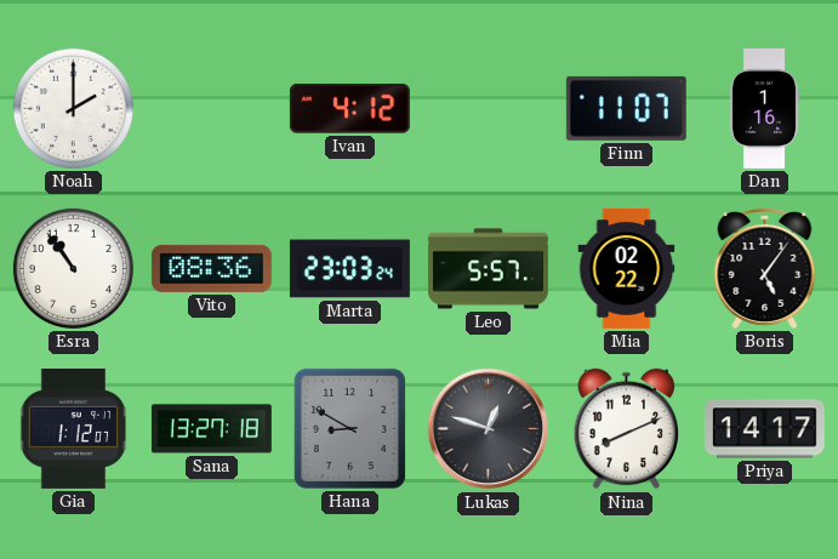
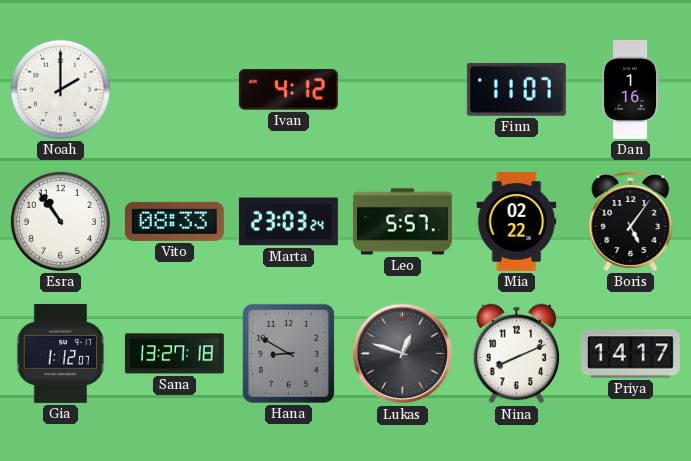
Vito: 08:36 -> 08:33 (174, 221)
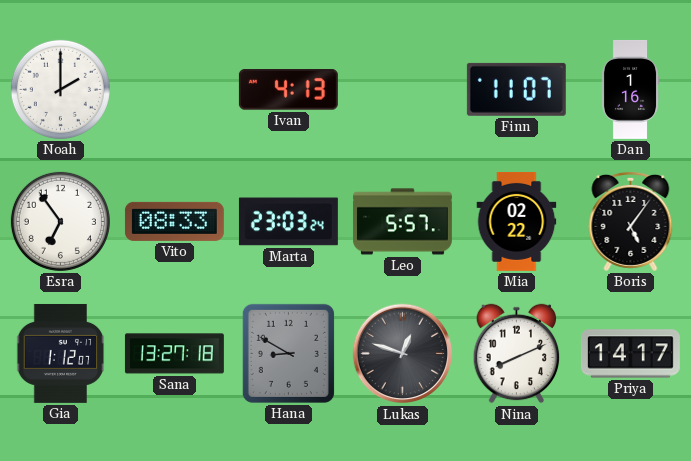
Ivan: 4:12 -> 4:13 (288, 90)
Esra: 10:54 -> 6:54 (60, 221)
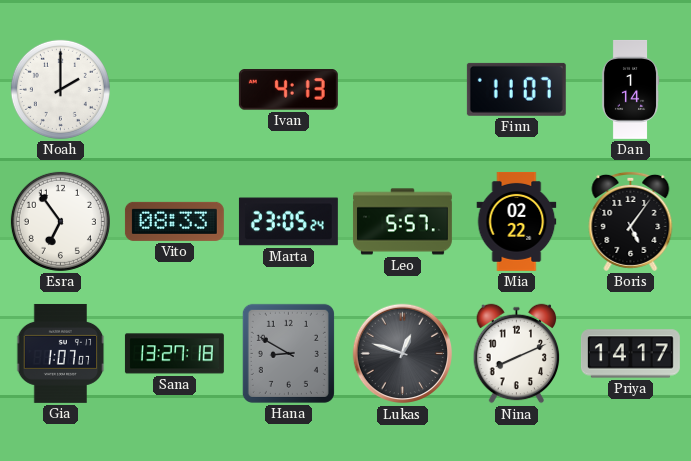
Dan: 1:16 -> 1:14 (630, 89)
Marta: 23:03 -> 23:05 (288, 222)
Gia: 1:12 -> 1:07 (61, 353)
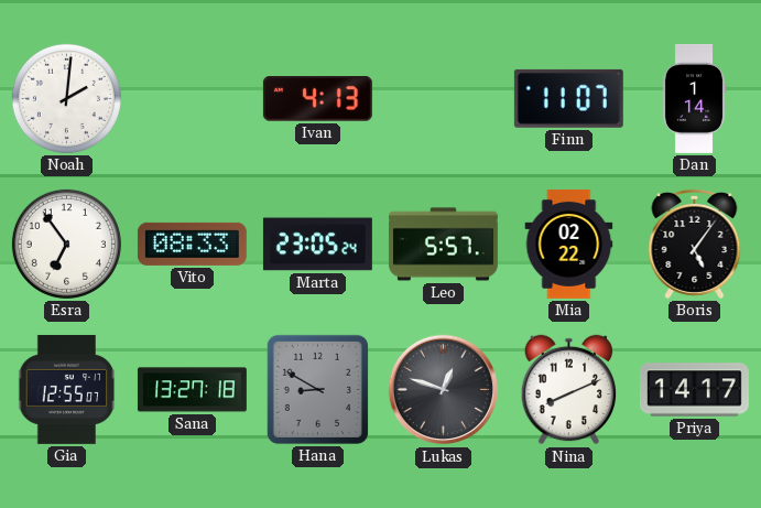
Noah: 2:00 -> 2:01 (66, 98)
Gia: 1:07 -> 12:55 (67, 389)
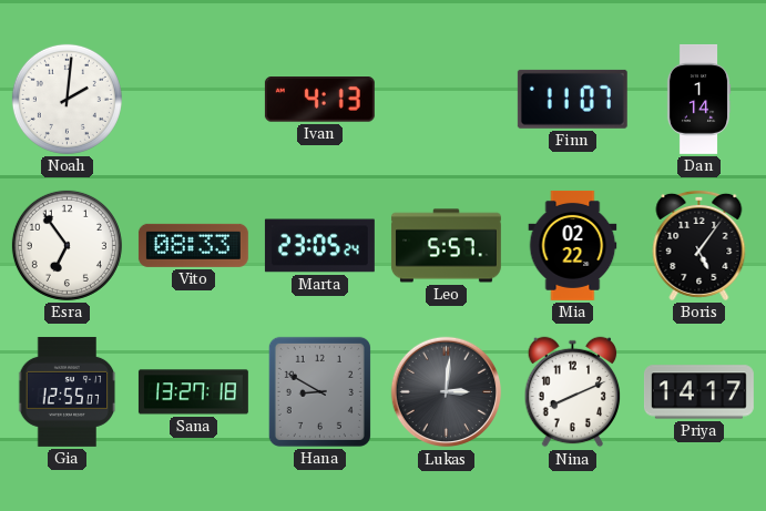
Lukas: 12:48 -> 3:01 (447, 392)
